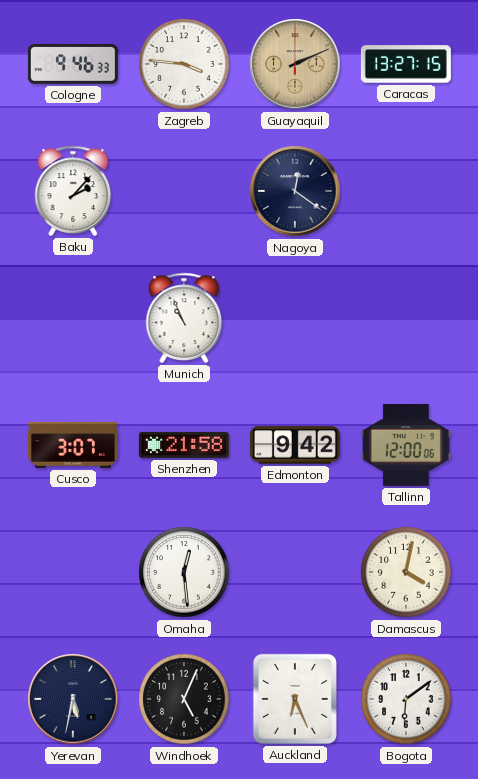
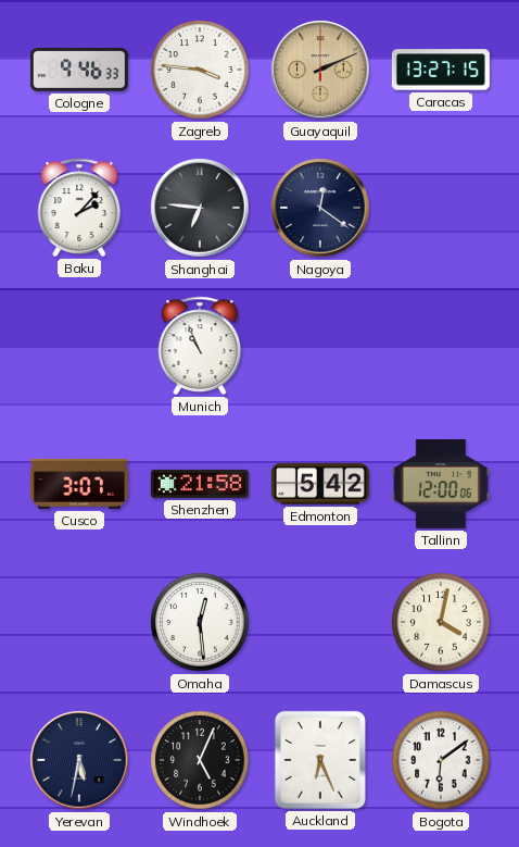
Shanghai: none -> 6:46 (200, 208)
Edmonton: 9:42 -> 5:42 (320, 484)
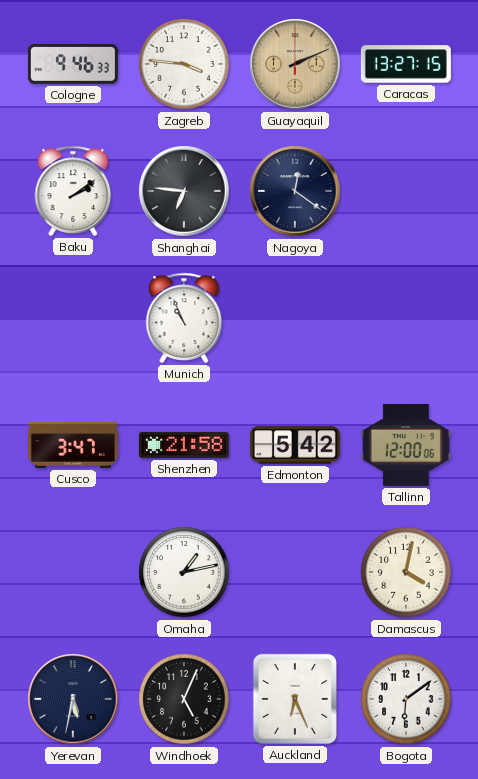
Baku: 2:07 -> 2:09 (73, 191)
Cusco: 3:07 -> 3:47 (73, 445)
Omaha: 12:29 -> 1:13 (184, 572)
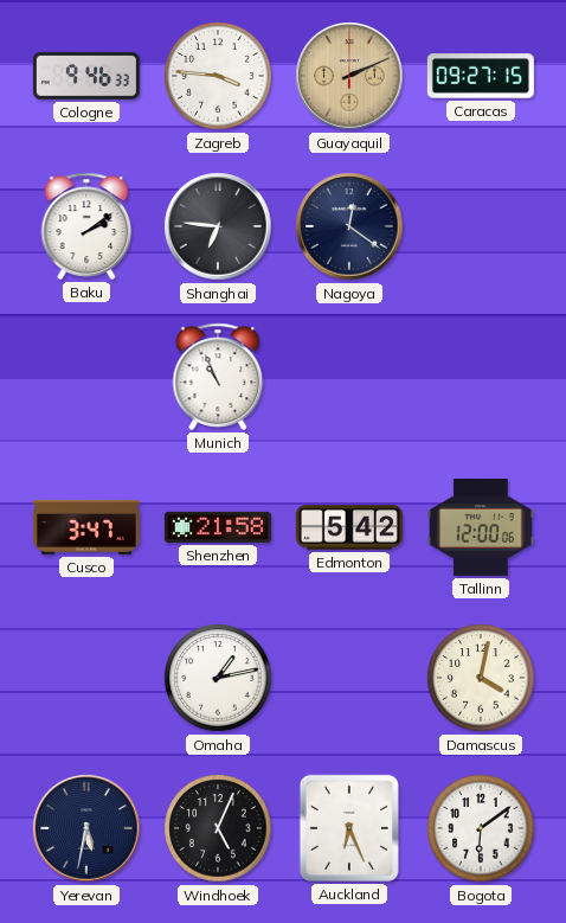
Caracas: 13:27 -> 09:27 (481, 76)
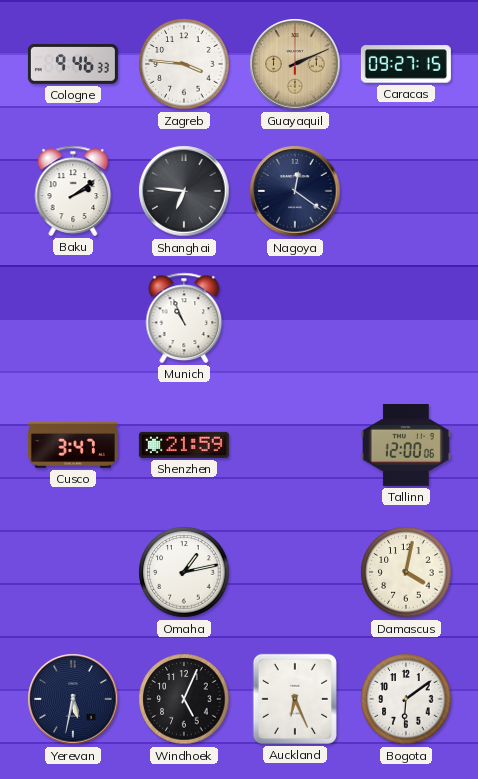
Shenzhen: 21:58 -> 21:59 (184, 445)
Edmonton: 5:42 -> none (349, 527)
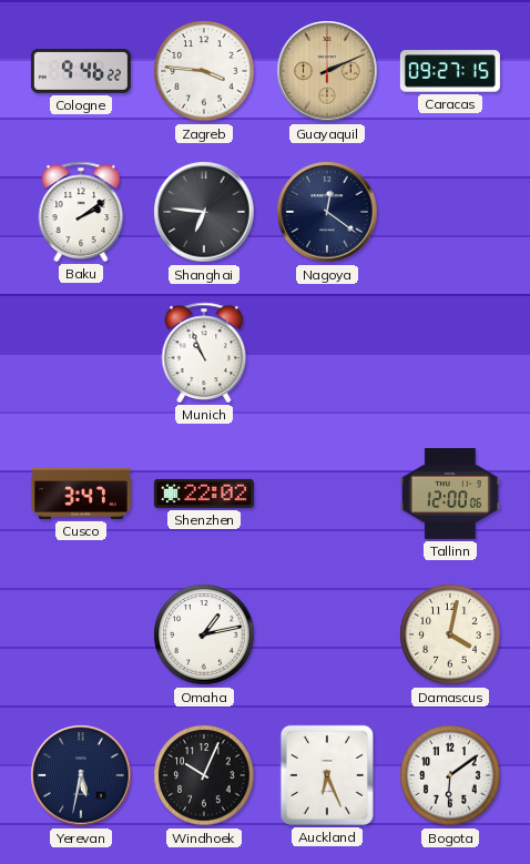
Cologne: 9:46:33 -> 9:46:22 (81, 71)
Shenzhen: 21:59 -> 22:02 (204, 494)
Windhoek: 5:04 -> 10:04 (204, 775)
